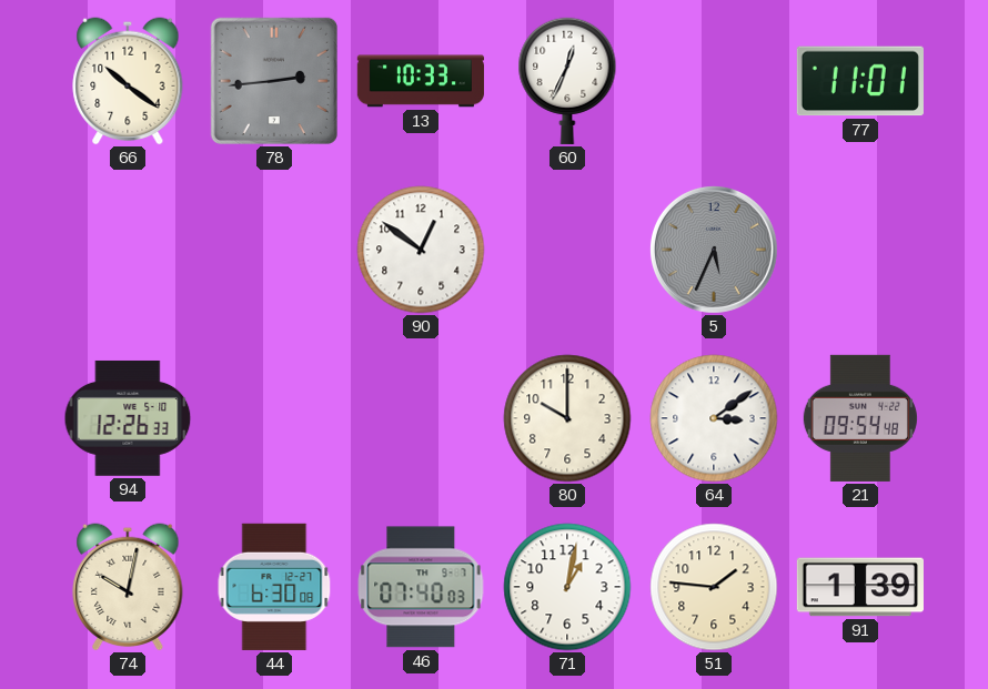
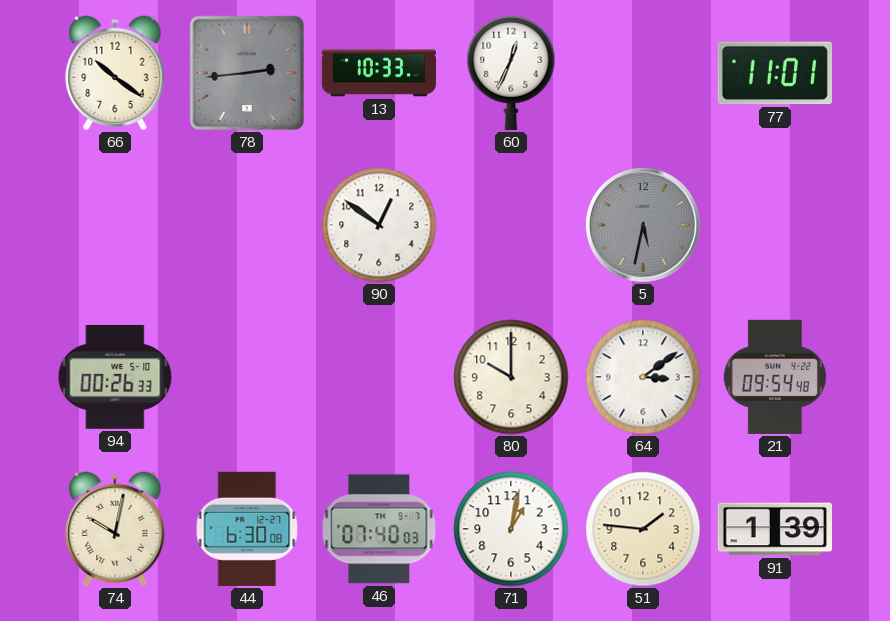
5: 5:34 -> 5:32 (643, 225)
94: 12:26 -> 00:26 (115, 377)
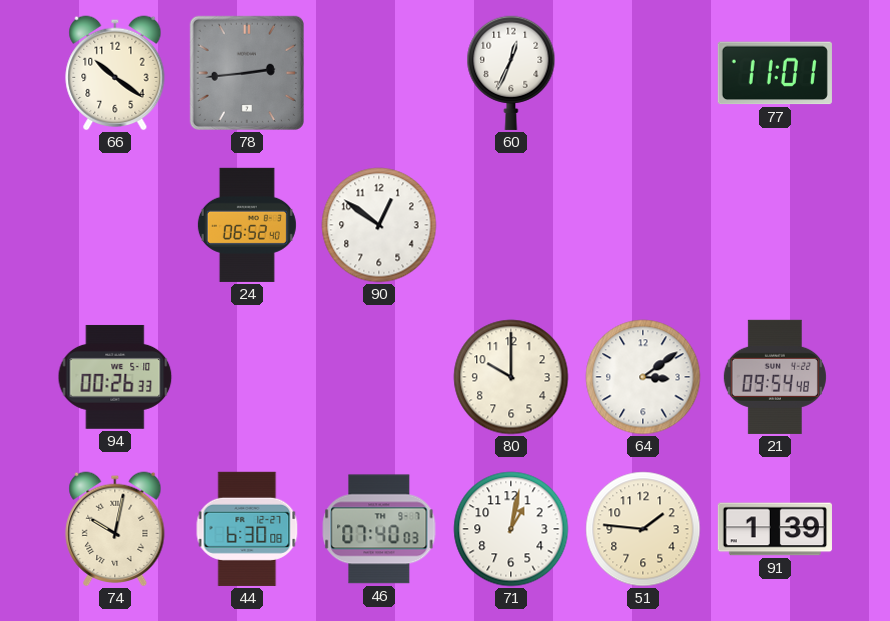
13: 10:33 -> none (379, 73)
24: none -> 06:52 (247, 225)
5: 5:32 -> none (643, 225)
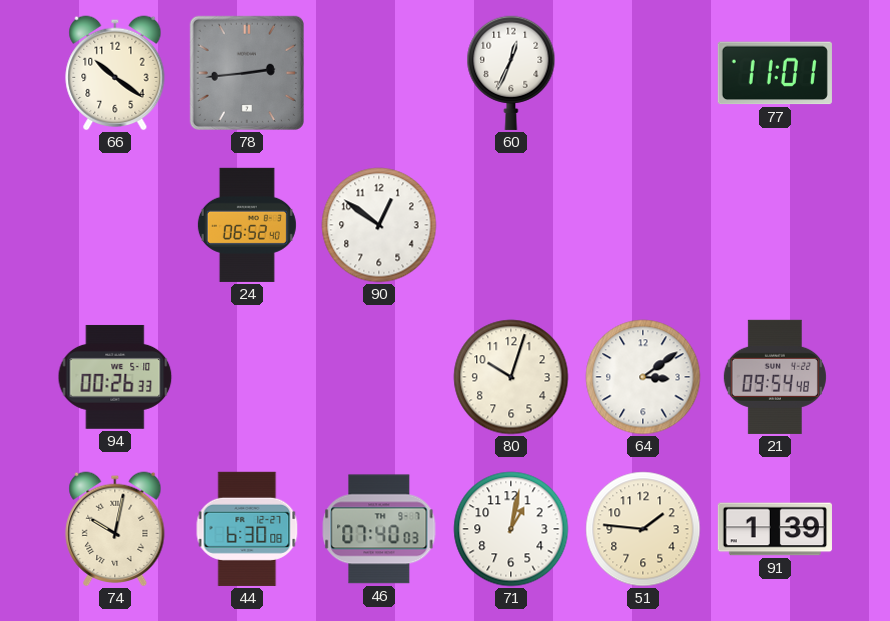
80: 10:00 -> 10:03 (511, 377)
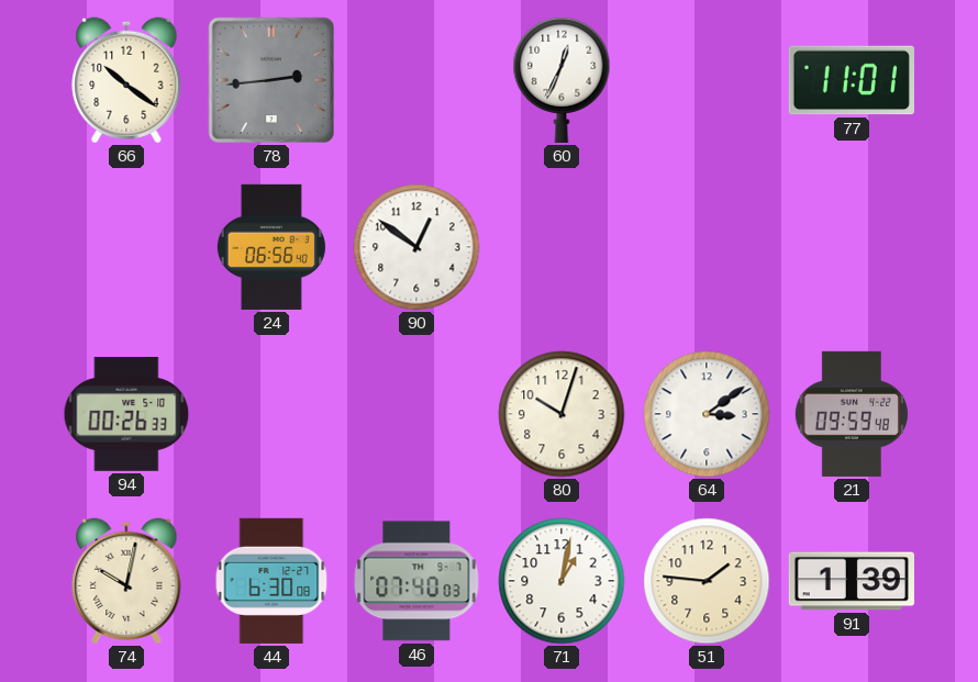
24: 06:52 -> 06:56 (271, 247)
21: 09:54 -> 09:59 (852, 414)
